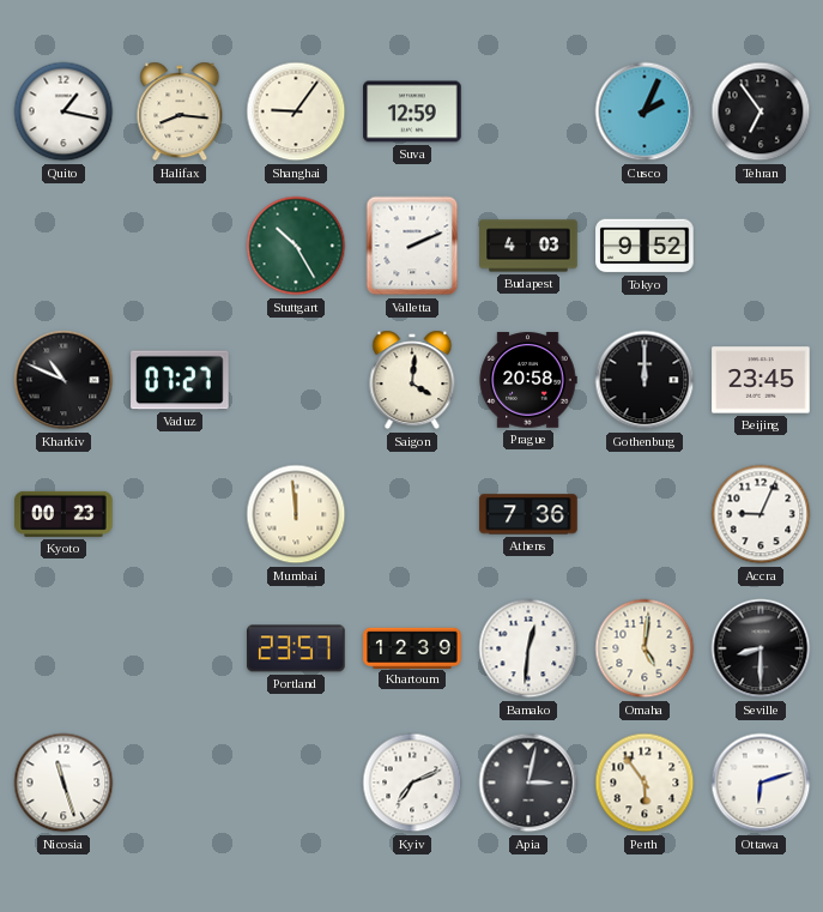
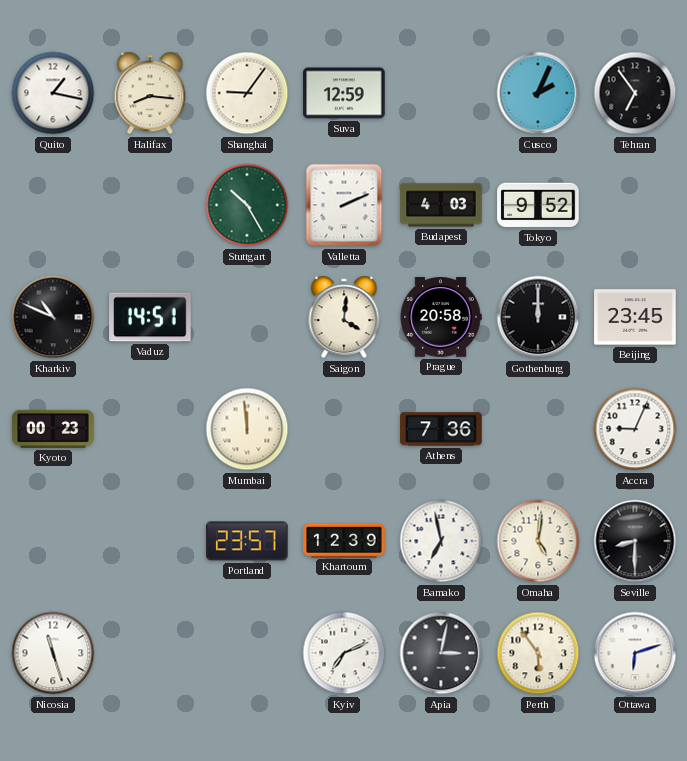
Vaduz: 07:27 -> 14:51 (150, 317)
Bamako: 12:31 -> 6:58 (441, 541)
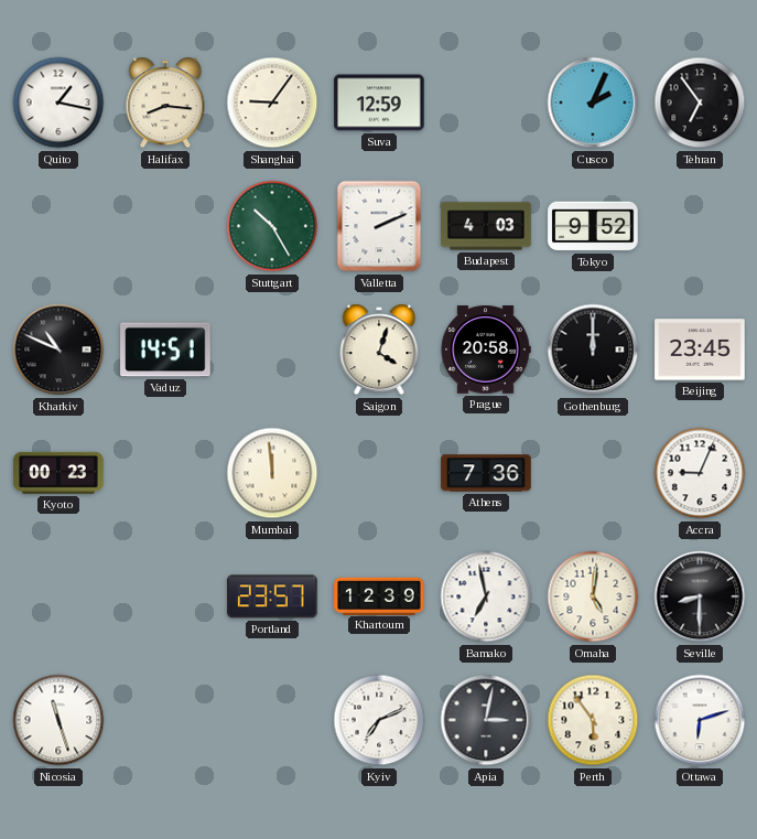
Saigon: 4:01 -> 4:03 (379, 349)
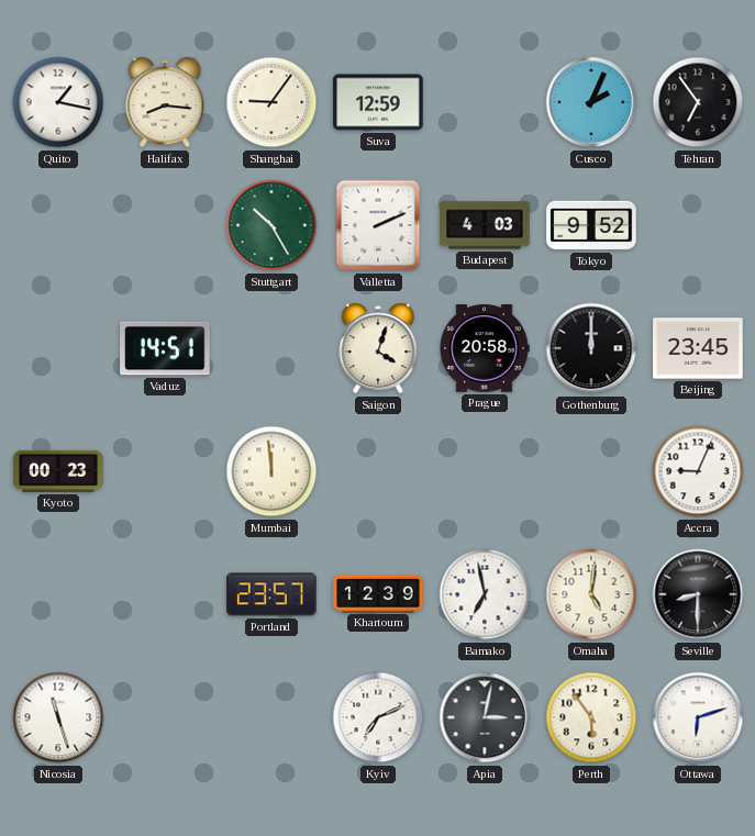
Kharkiv: 10:49 -> none (58, 349)
Athens: 7:36 -> none (486, 473)
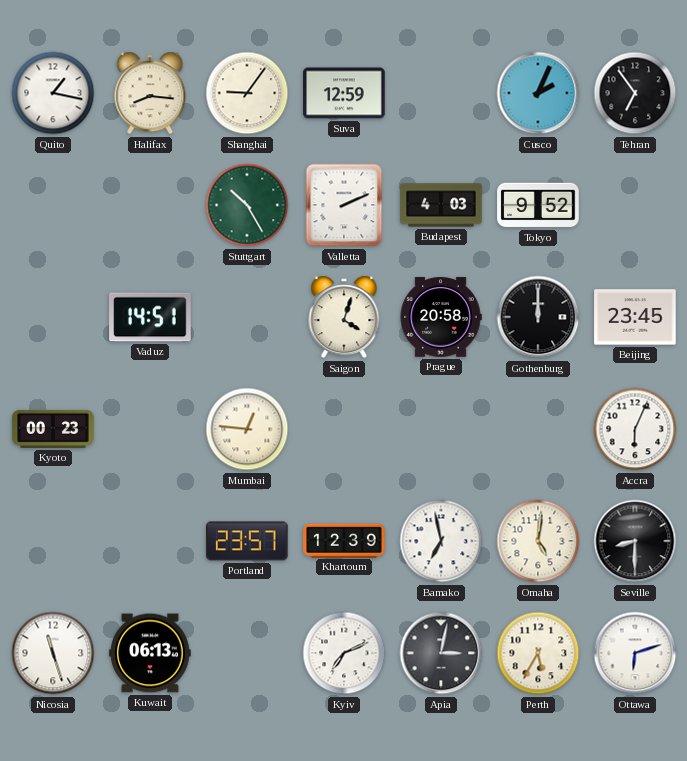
Mumbai: 11:59 -> 12:46 (247, 429)
Accra: 9:04 -> 6:04 (635, 429)
Kuwait: none -> 06:13 (150, 653)
Perth: 5:54 -> 5:35 (538, 653)
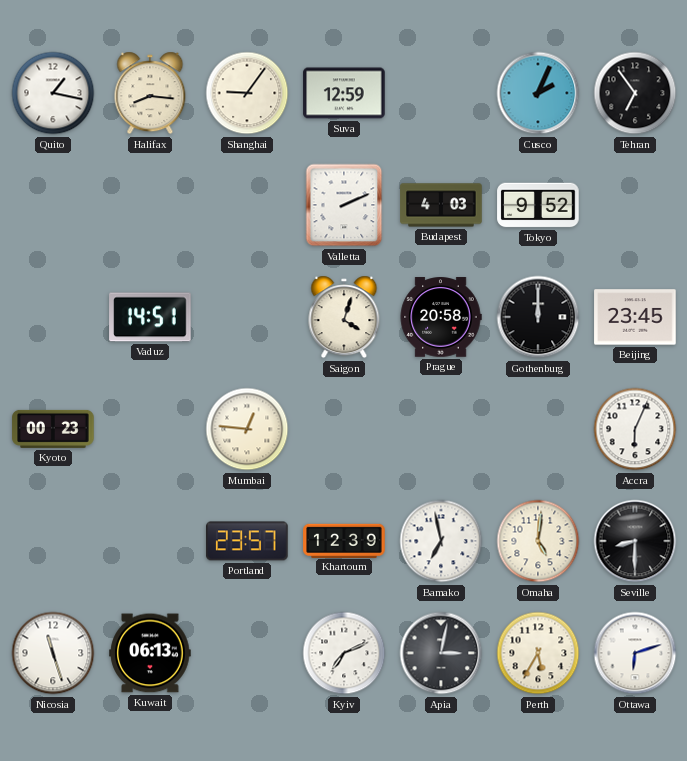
Stuttgart: 10:25 -> none (247, 205)
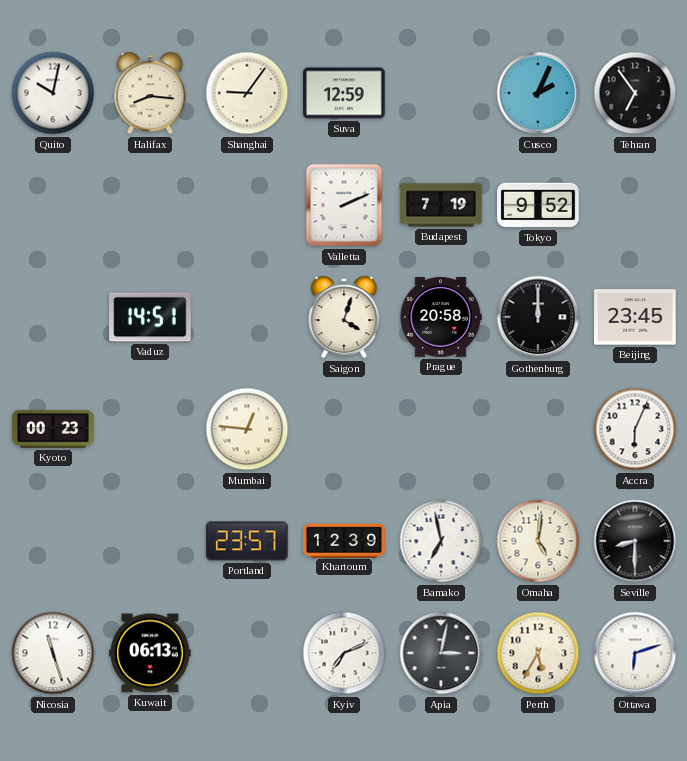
Quito: 1:17 -> 10:02 (53, 93)
Budapest: 4:03 -> 7:19 (441, 205)
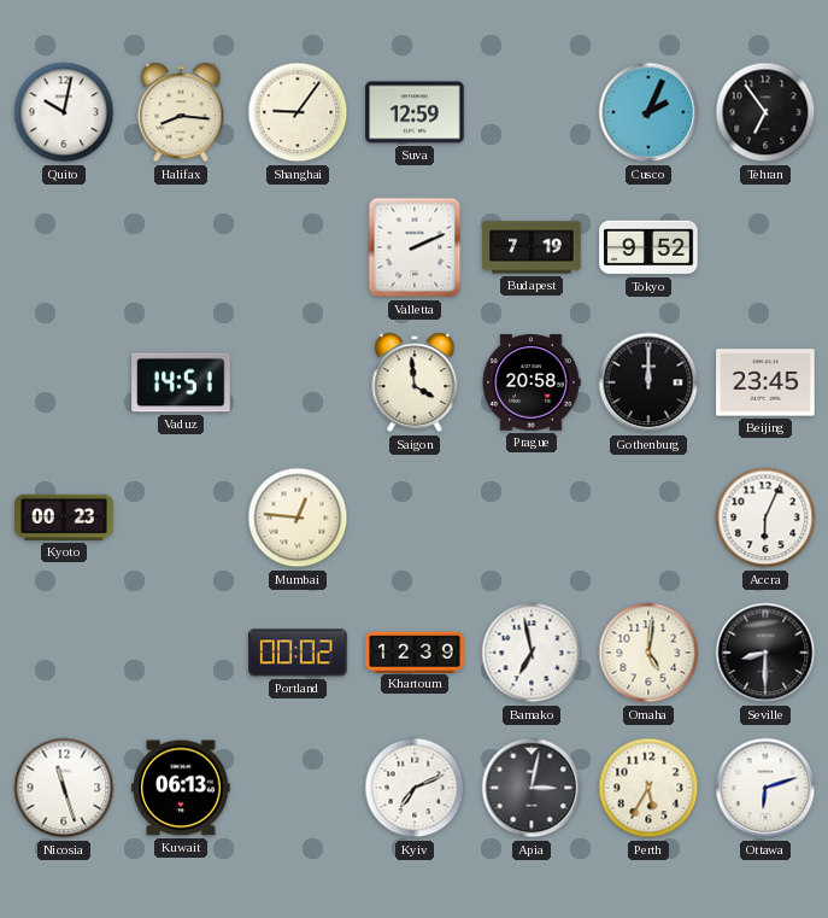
Saigon: 4:03 -> 3:59 (415, 382)
Portland: 23:57 -> 00:02 (298, 653)
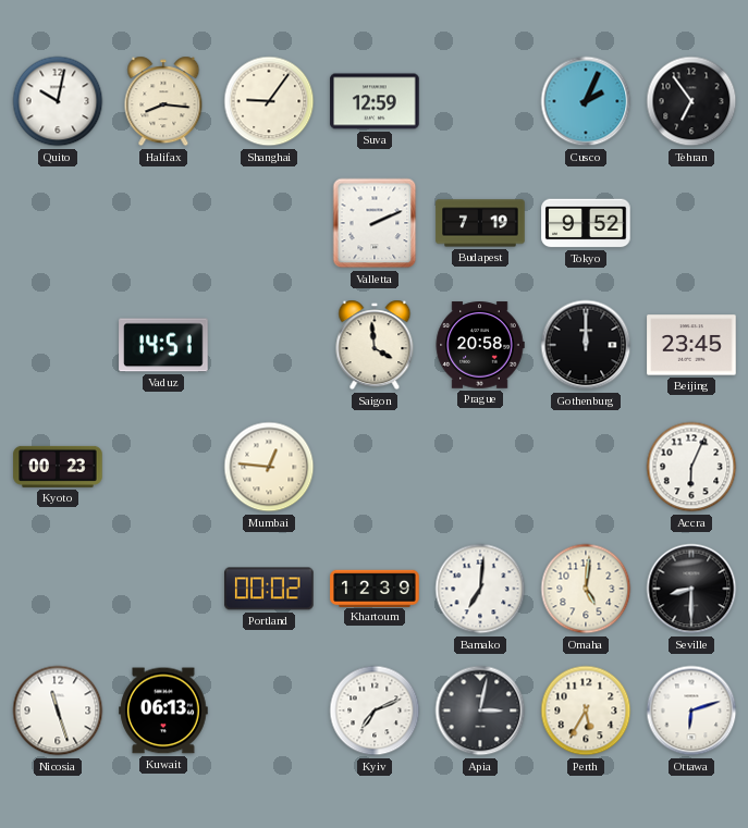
Bamako: 6:58 -> 7:01 (480, 589)
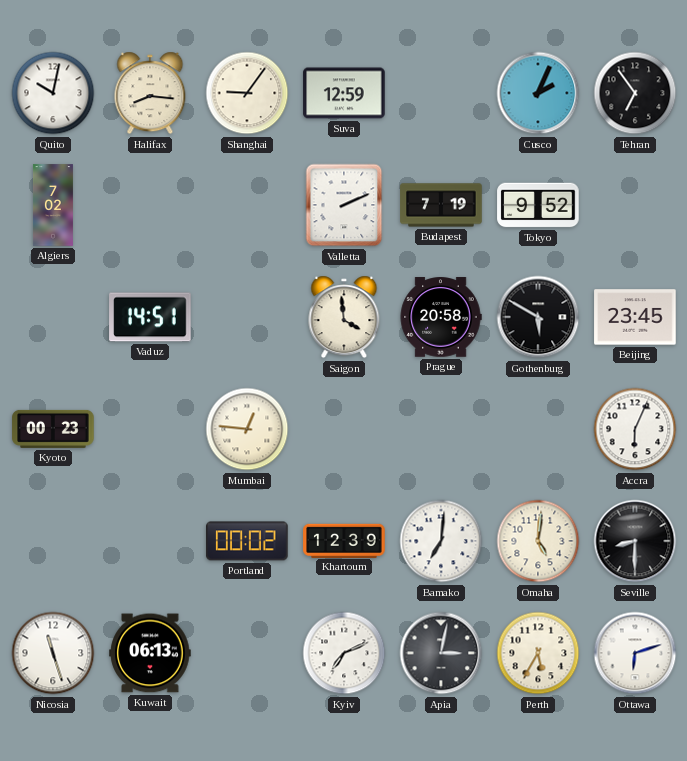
Algiers: none -> 7:02 (53, 205)
Gothenburg: 12:00 -> 5:50 (538, 317)
